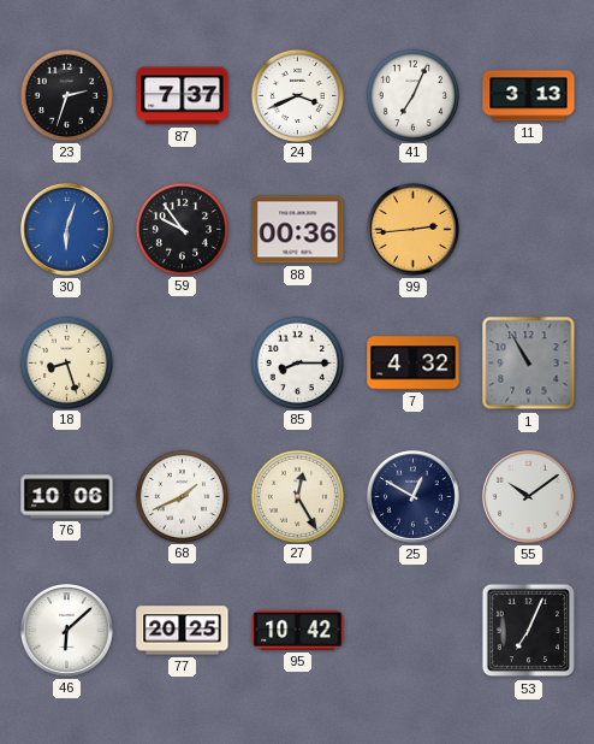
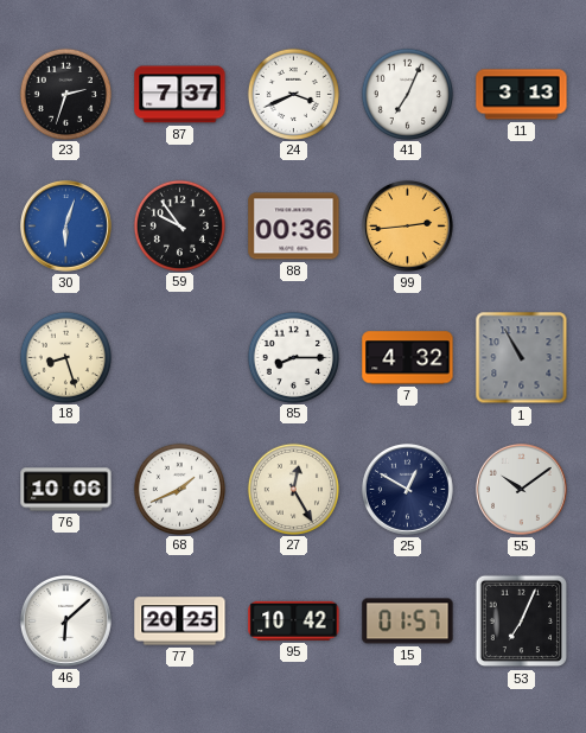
15: none -> 01:57 (408, 622)
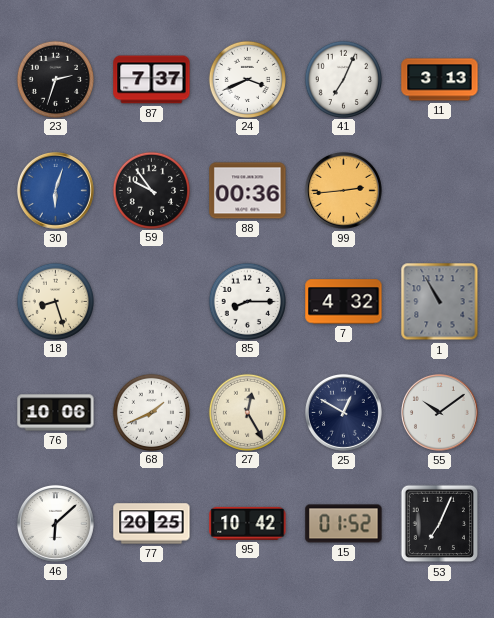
15: 01:57 -> 01:52 (344, 524)
